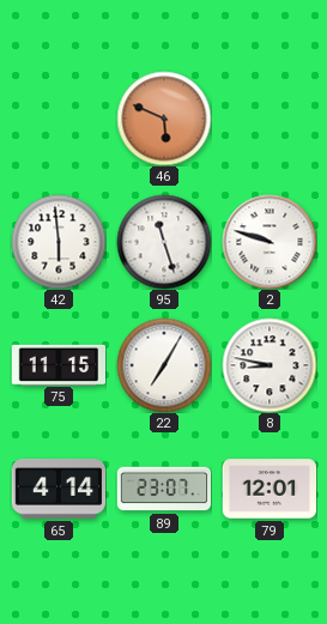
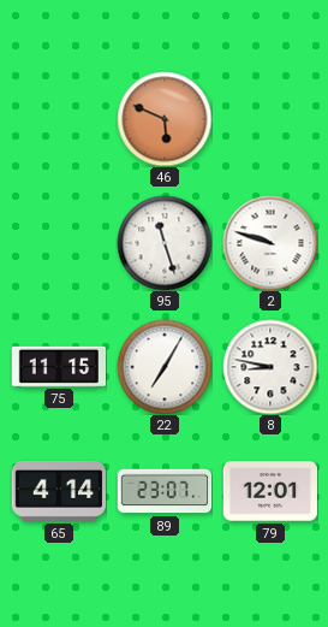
42: 5:59 -> none (59, 242)
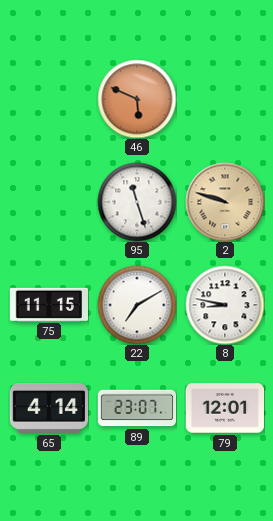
2 dial: white -> champagne (225, 202)
22: 7:05 -> 7:10 (137, 305)
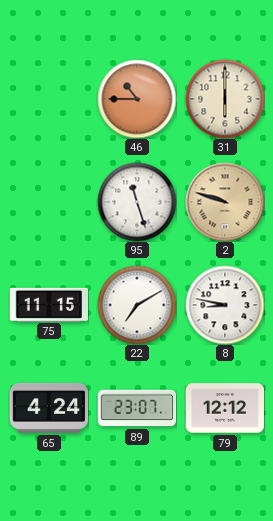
46: 5:49 -> 10:45 (137, 99)
31: none -> 6:00 (225, 99)
65: 4:14 -> 4:24 (49, 409)
79: 12:01 -> 12:12 (225, 408)
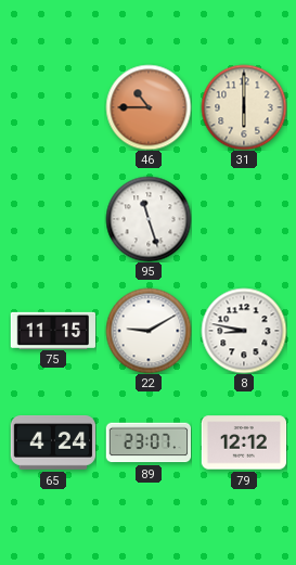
2: 9:48 -> none (225, 202)
22: 7:10 -> 9:10 (149, 331)
